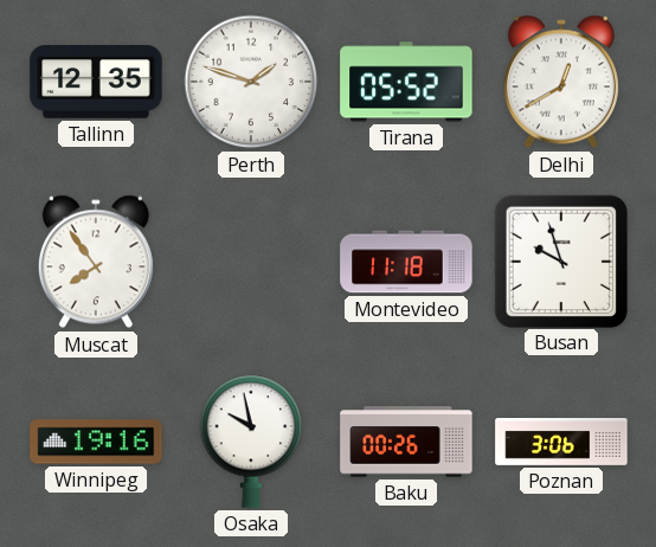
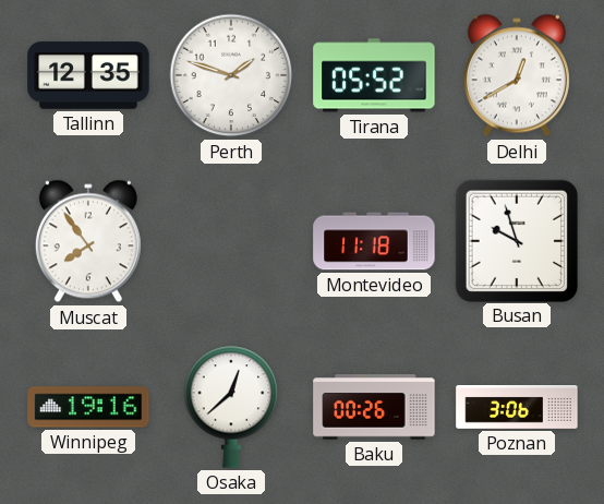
Osaka: 9:58 -> 12:38 (231, 407)
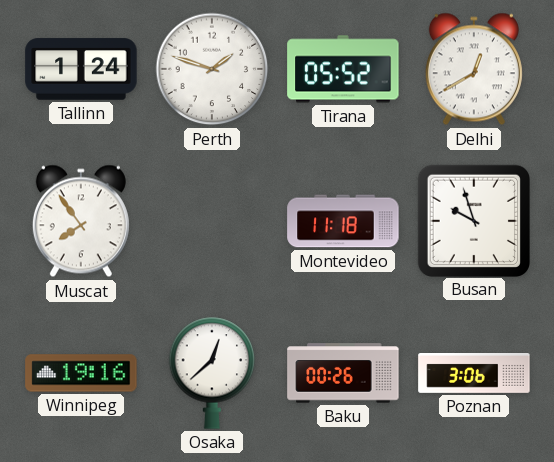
Tallinn: 12:35 -> 1:24 (81, 69)
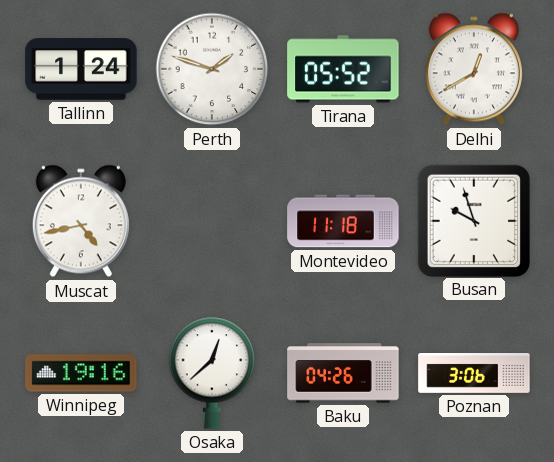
Muscat: 7:54 -> 4:43 (81, 221)
Baku: 00:26 -> 04:26 (343, 373)
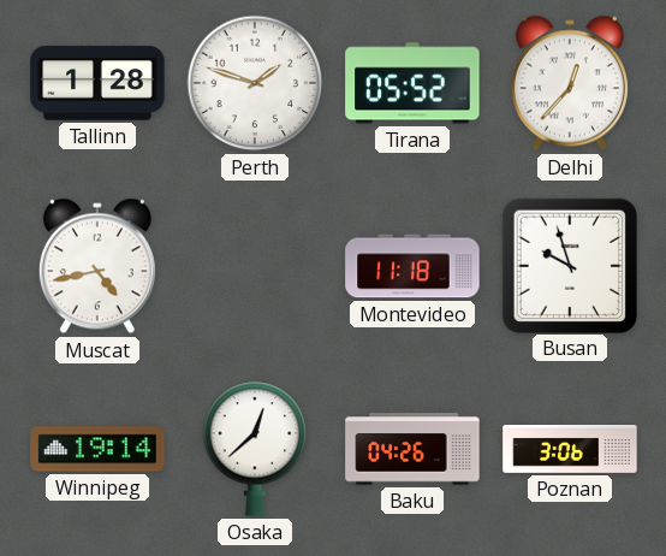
Tallinn: 1:24 -> 1:28 (97, 83)
Delhi: 12:40 -> 12:37 (570, 83)
Winnipeg: 19:16 -> 19:14 (97, 449)
